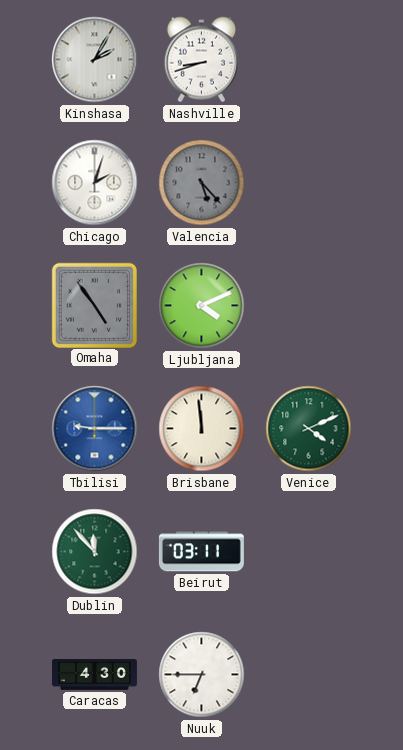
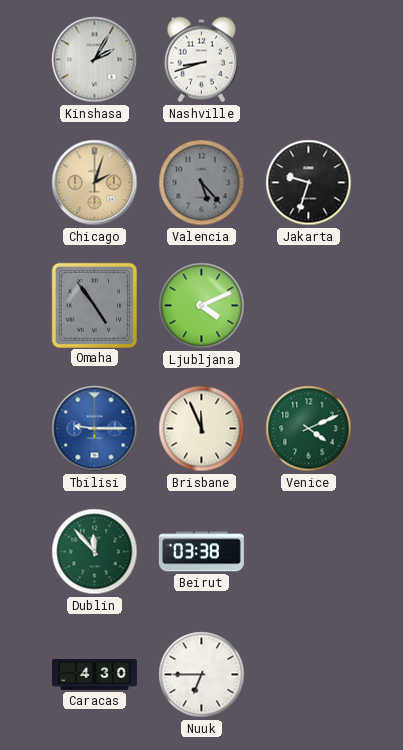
Chicago dial: white -> champagne (95, 183)
Jakarta: none -> 9:33 (309, 183)
Brisbane: 11:59 -> 11:56 (202, 429)
Beirut: 03:11 -> 03:38 (201, 552)
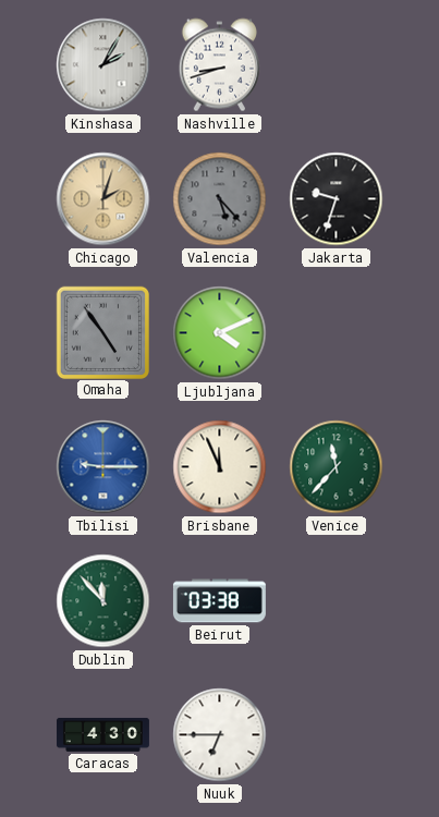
Venice: 4:11 -> 11:37 (337, 467)
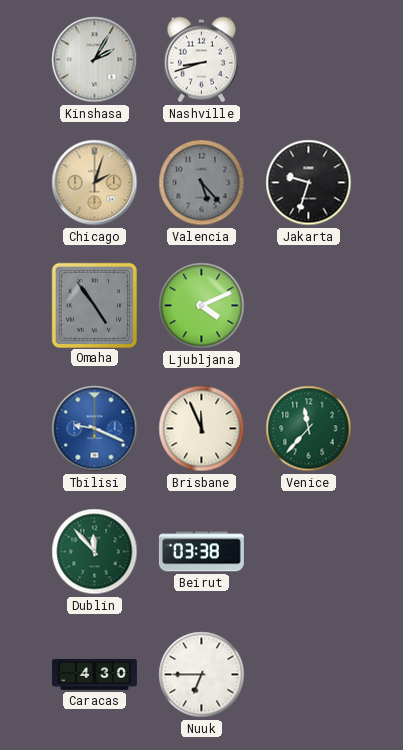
Tbilisi: 9:15 -> 9:19 (95, 429)
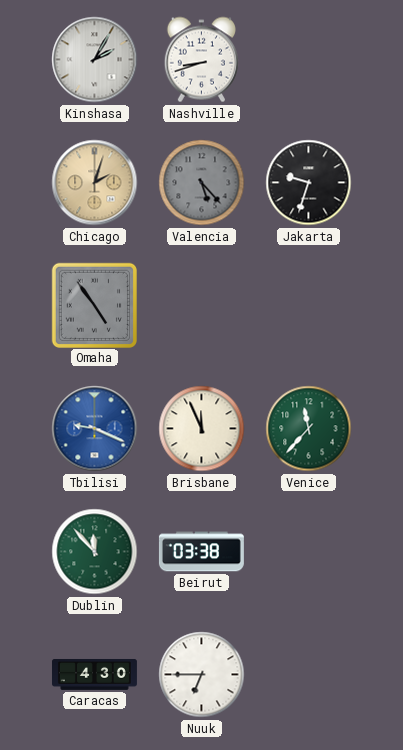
Ljubljana: 4:11 -> none (202, 306)
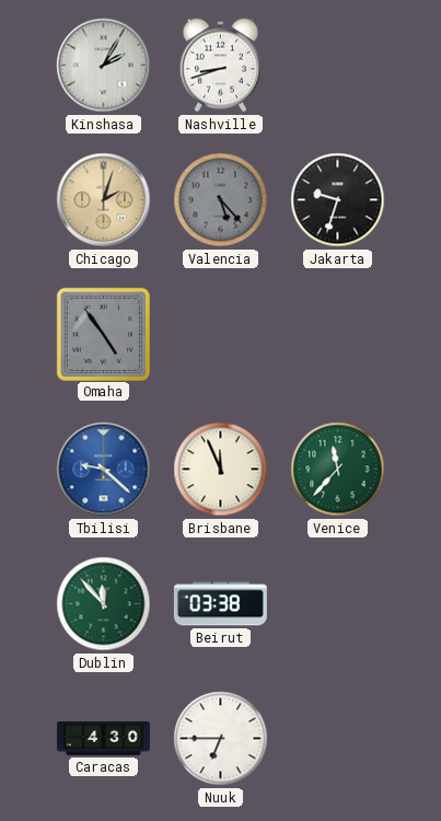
Tbilisi: 9:19 -> 9:22 (104, 470)
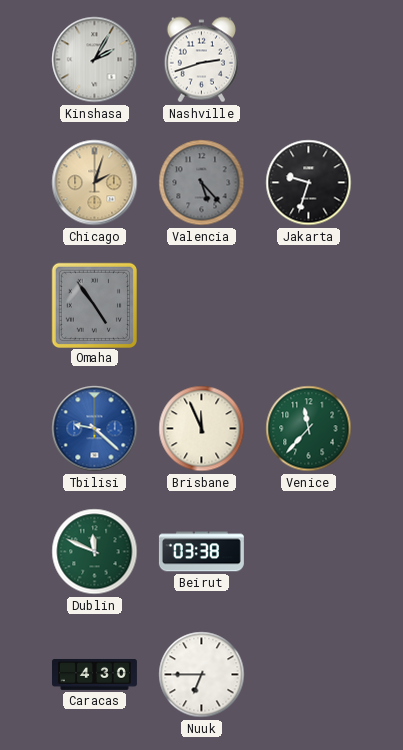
Nashville: 8:42 -> 2:42 (201, 60)
Dublin: 11:53 -> 11:49 (95, 552)
